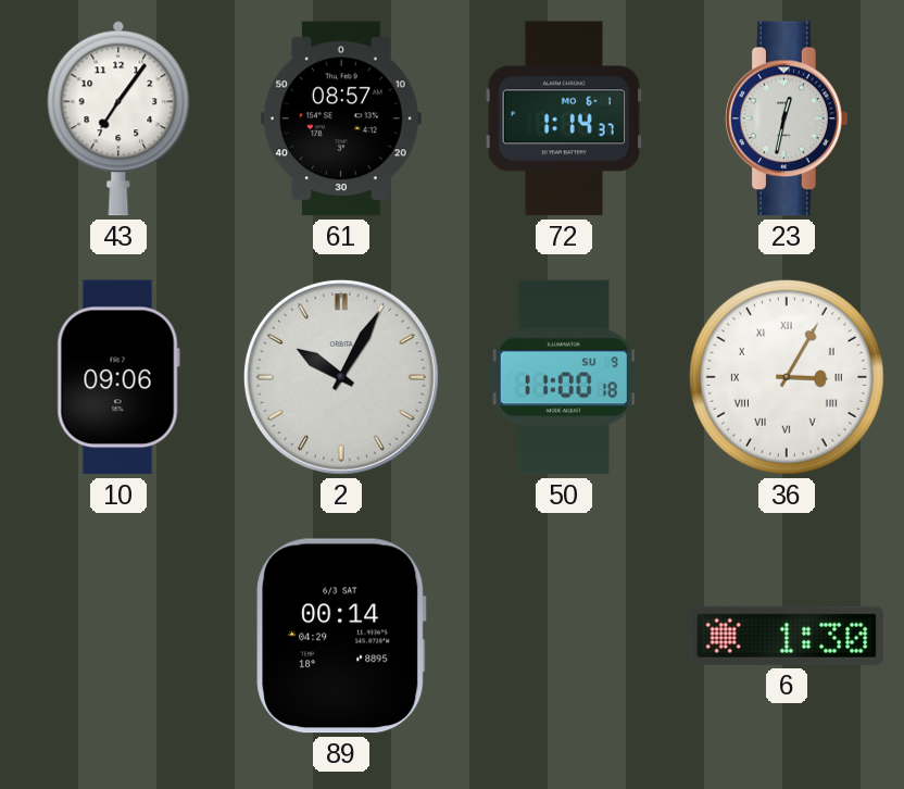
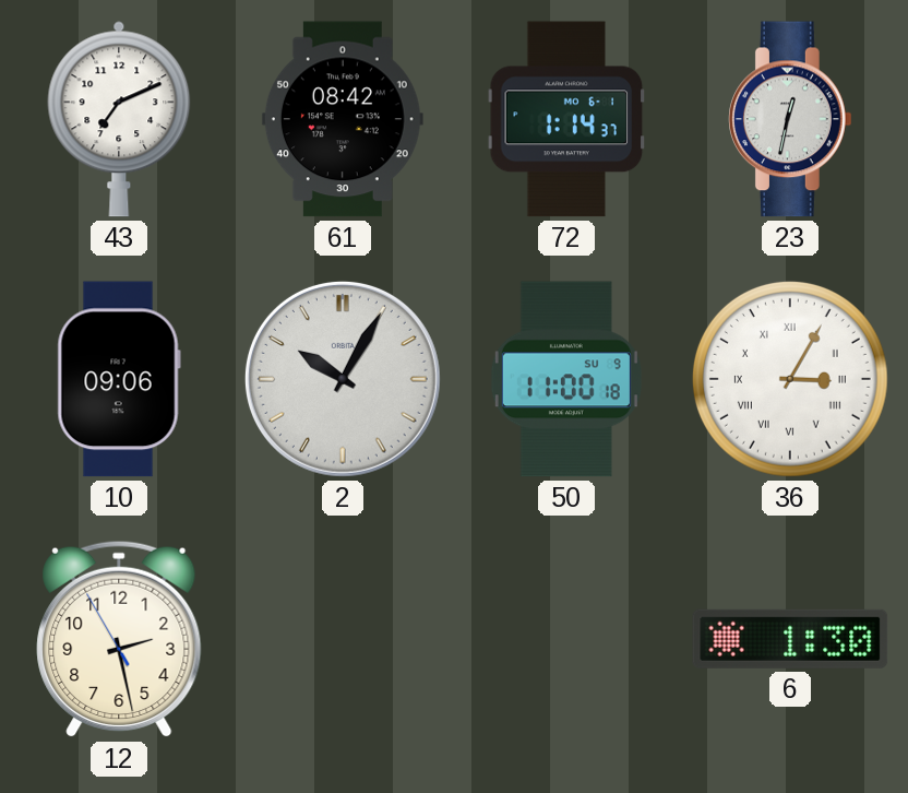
43: 7:06 -> 7:11 (119, 119)
61: 08:57 -> 08:42 (343, 119)
12: none -> 2:27 (119, 639)
89: 00:14 -> none (341, 636)
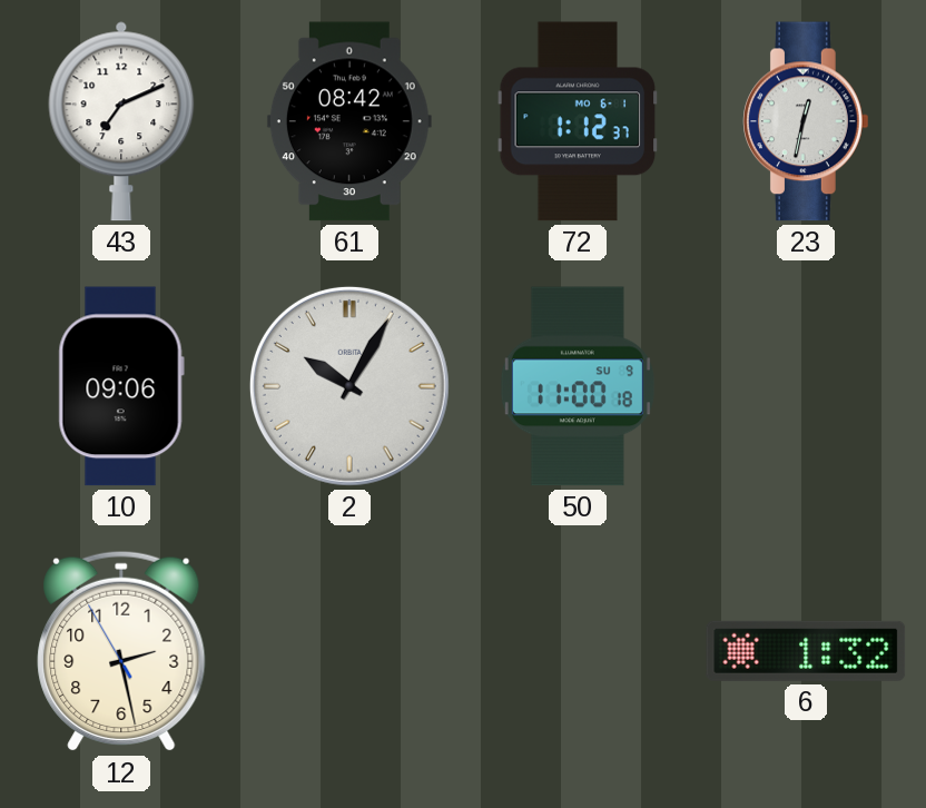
72: 1:14 -> 1:12 (578, 121)
36: 3:05 -> none (790, 379)
6: 1:30 -> 1:32 (806, 651)
